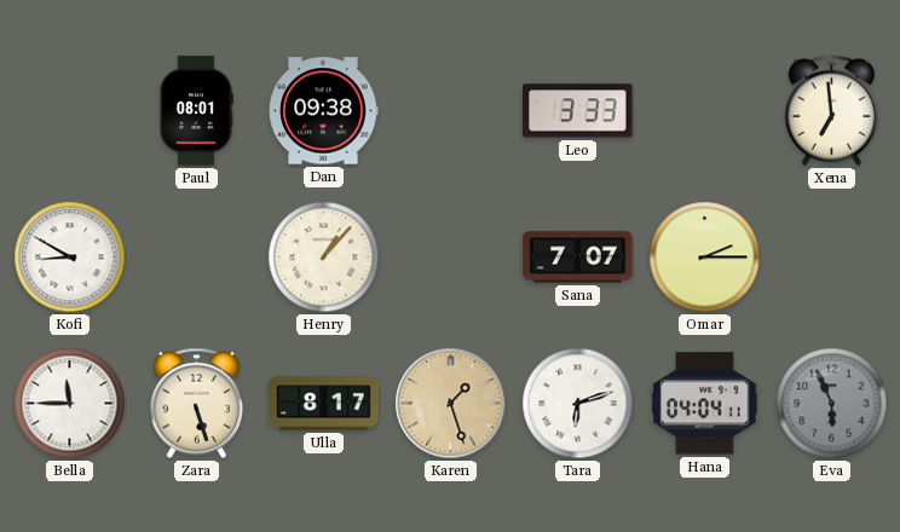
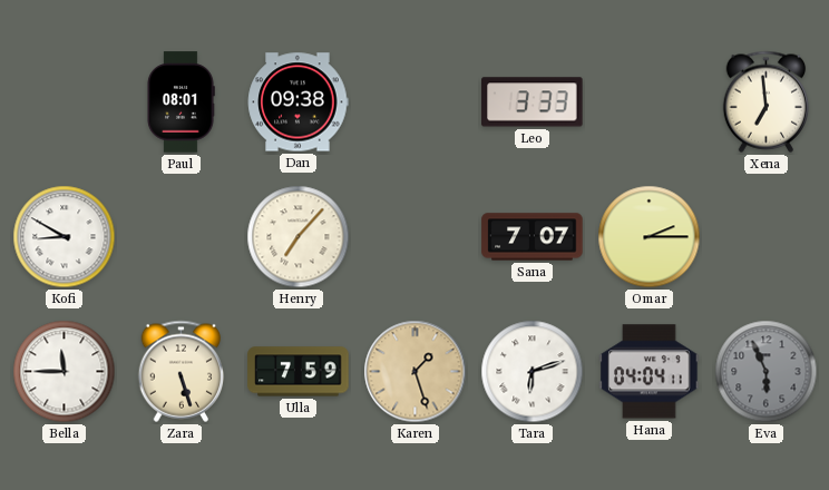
Henry: 1:07 -> 7:07 (299, 237)
Ulla: 8:17 -> 7:59 (299, 372)
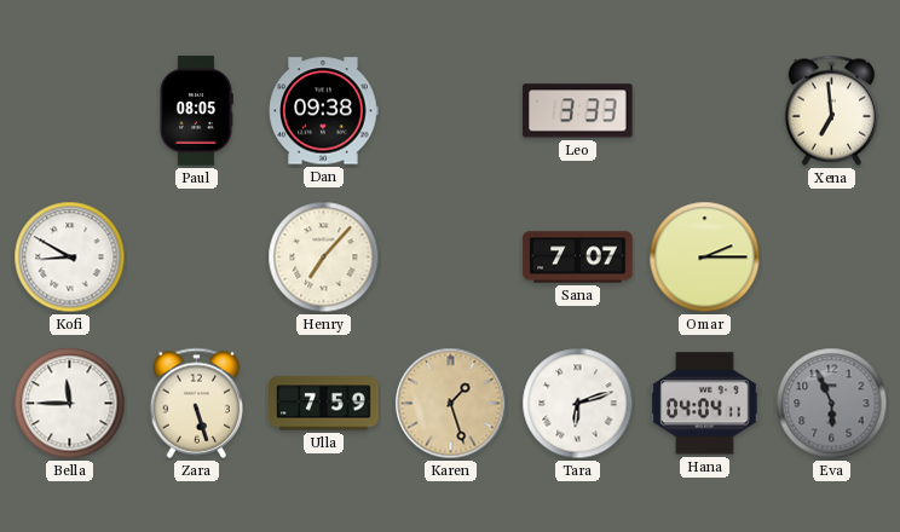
Paul: 08:01 -> 08:05 (196, 111)
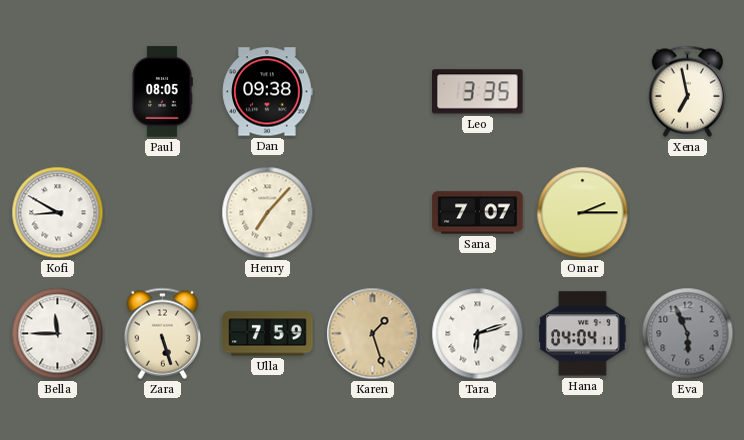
Leo: 3:33 -> 3:35 (478, 92)
Xena: 6:59 -> 6:58 (688, 91)
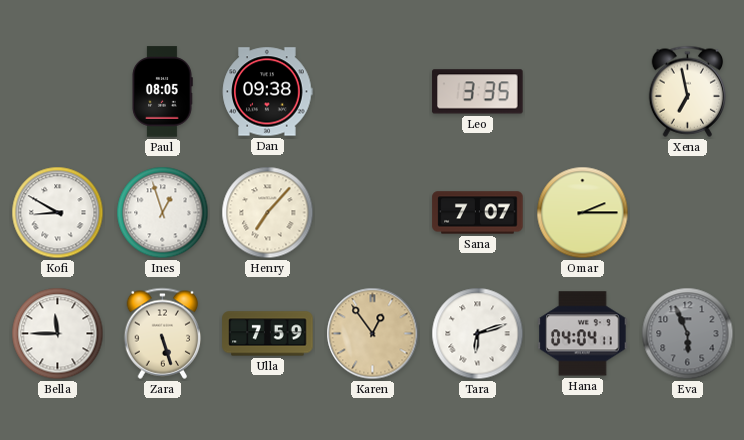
Ines: none -> 12:57 (163, 213)
Karen: 1:27 -> 12:54 (373, 334)
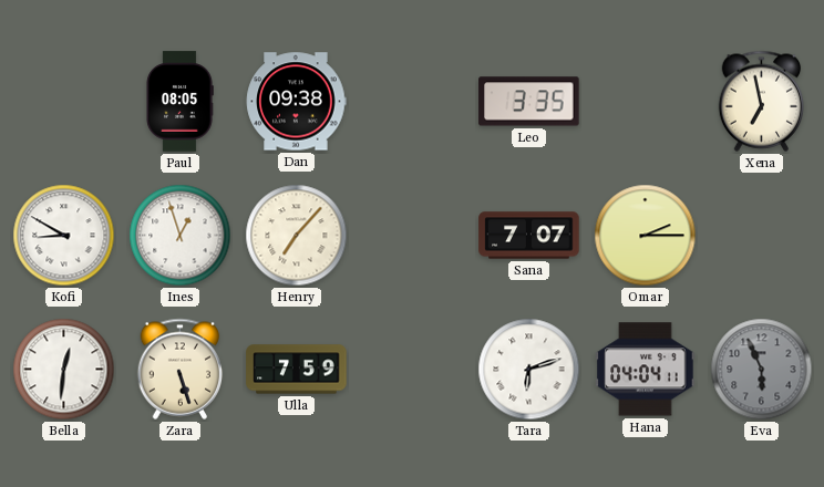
Bella: 11:45 -> 12:31 (64, 370)
Karen: 12:54 -> none (373, 334)
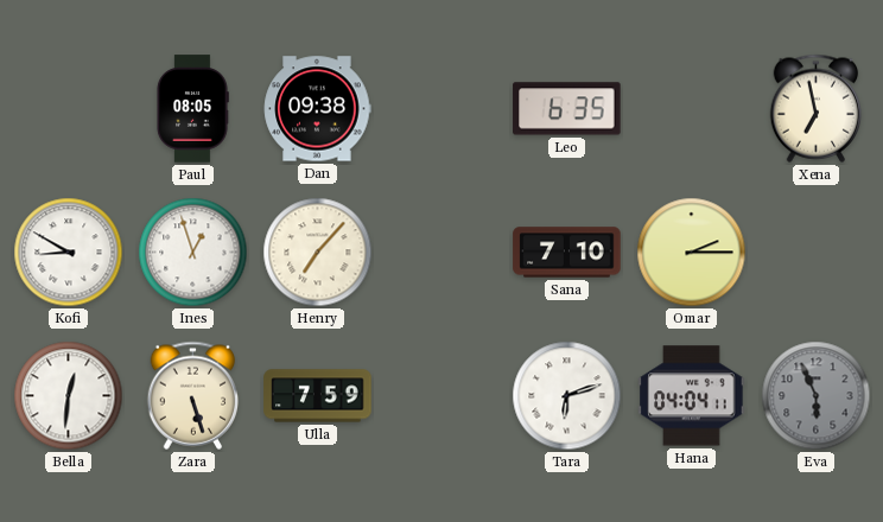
Leo: 3:35 -> 6:35 (567, 109)
Sana: 7:07 -> 7:10 (567, 253)
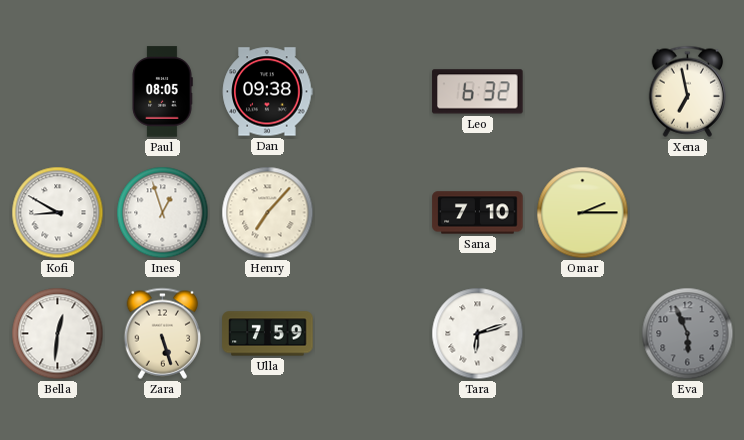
Leo: 6:35 -> 6:32 (478, 92)
Hana: 04:04 -> none (692, 396)
